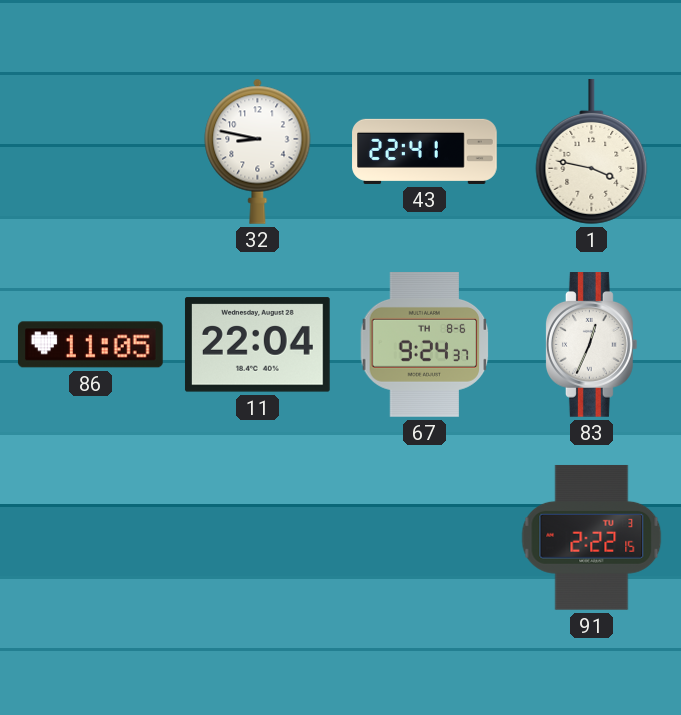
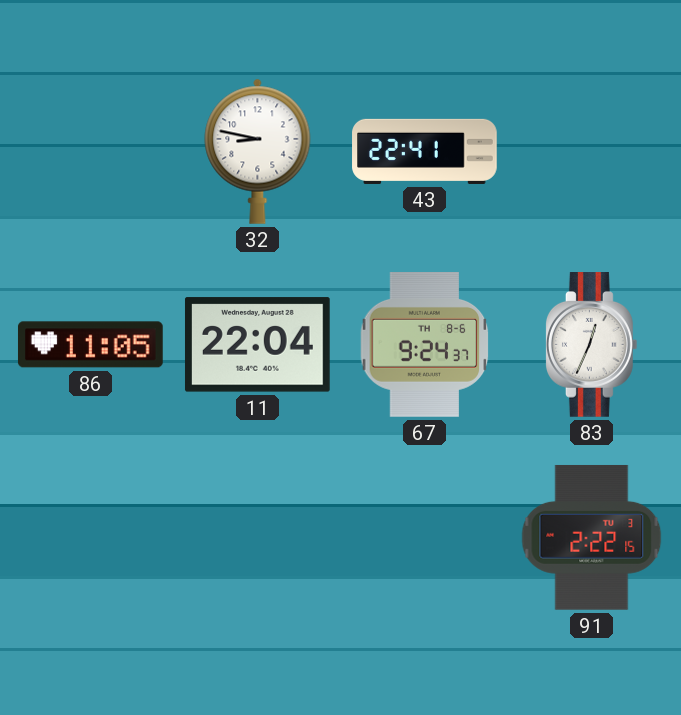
1: 3:47 -> none (592, 152)
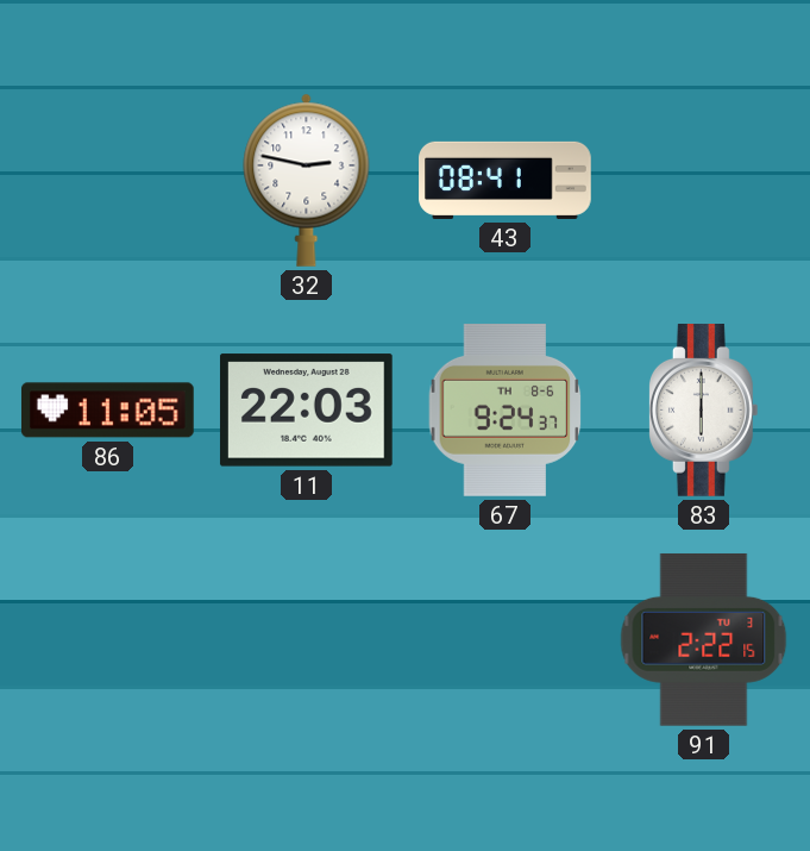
32: 8:47 -> 2:47 (307, 180)
43: 22:41 -> 08:41 (506, 180)
11: 22:04 -> 22:03 (306, 411)
83: 12:34 -> 6:00 (703, 411)
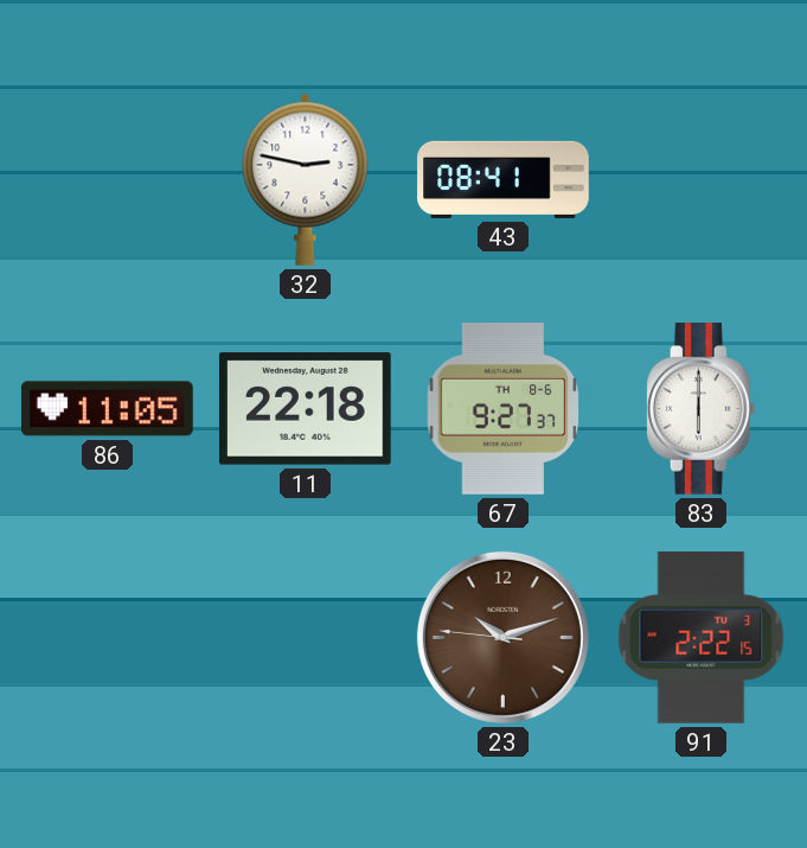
11: 22:03 -> 22:18 (305, 409)
67: 9:24 -> 9:27 (504, 409)
23: none -> 10:11 (502, 637)
